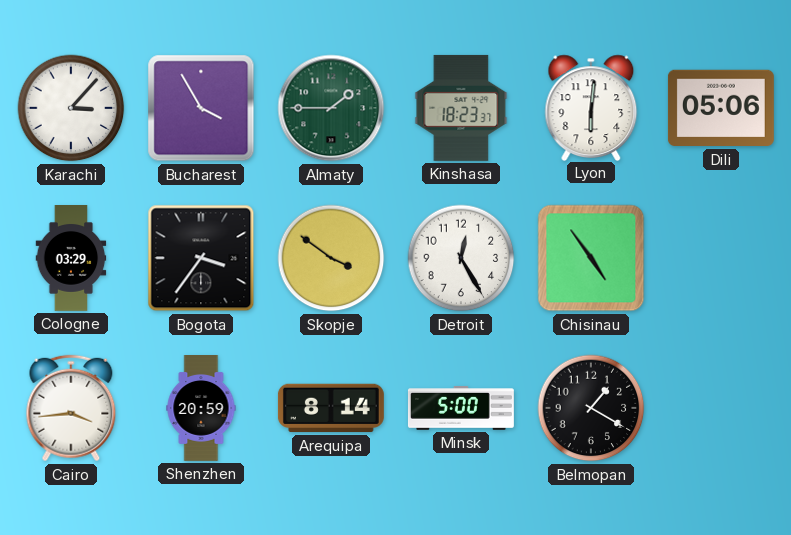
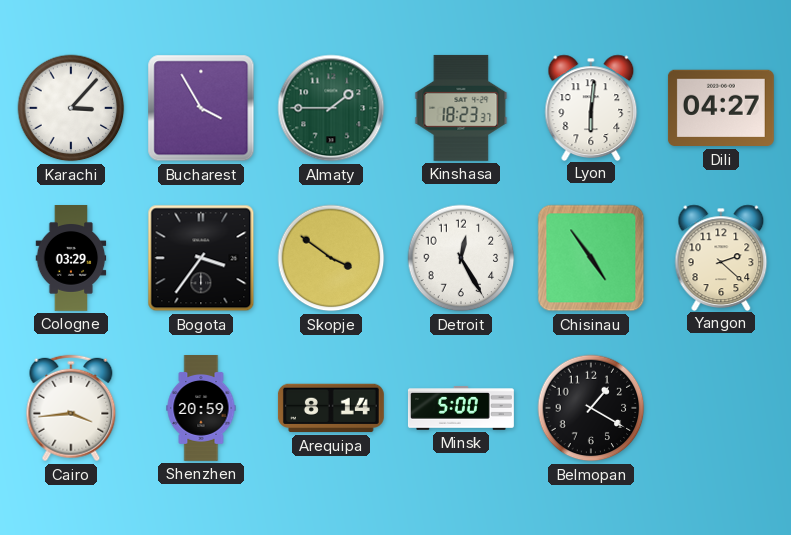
Dili: 05:06 -> 04:27 (721, 108)
Yangon: none -> 2:22 (721, 257)
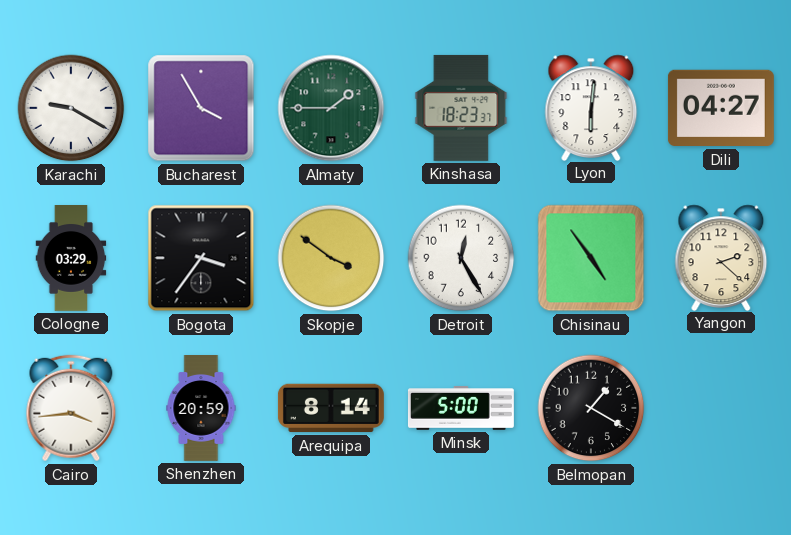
Karachi: 3:07 -> 9:20 (71, 108)
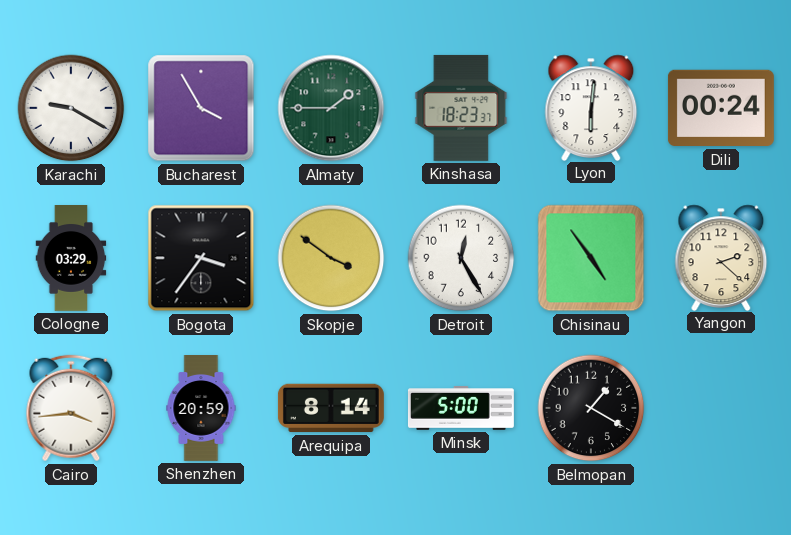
Dili: 04:27 -> 00:24 (721, 108)
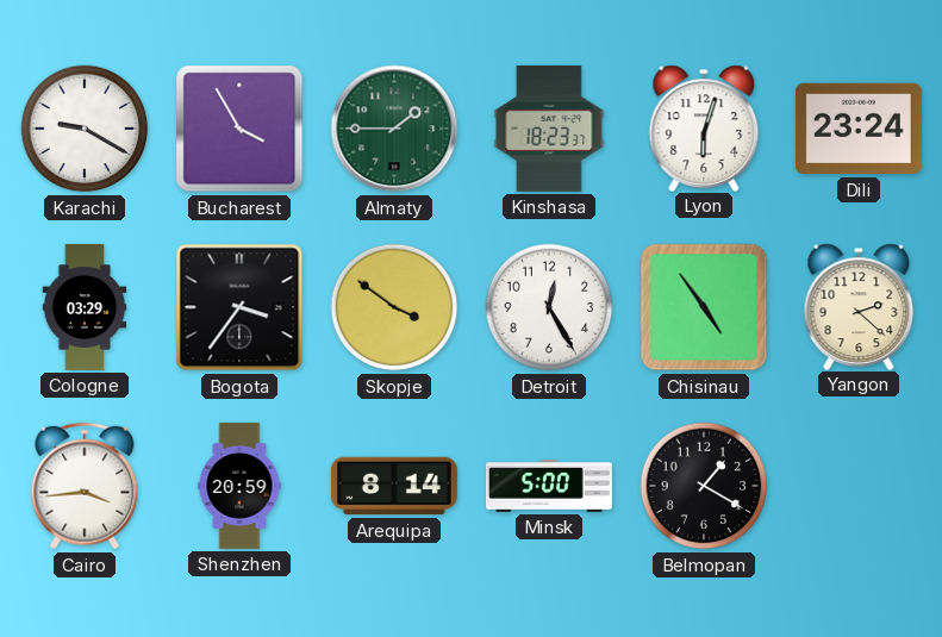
Lyon: 6:01 -> 6:03 (704, 127)
Dili: 00:24 -> 23:24 (859, 129)
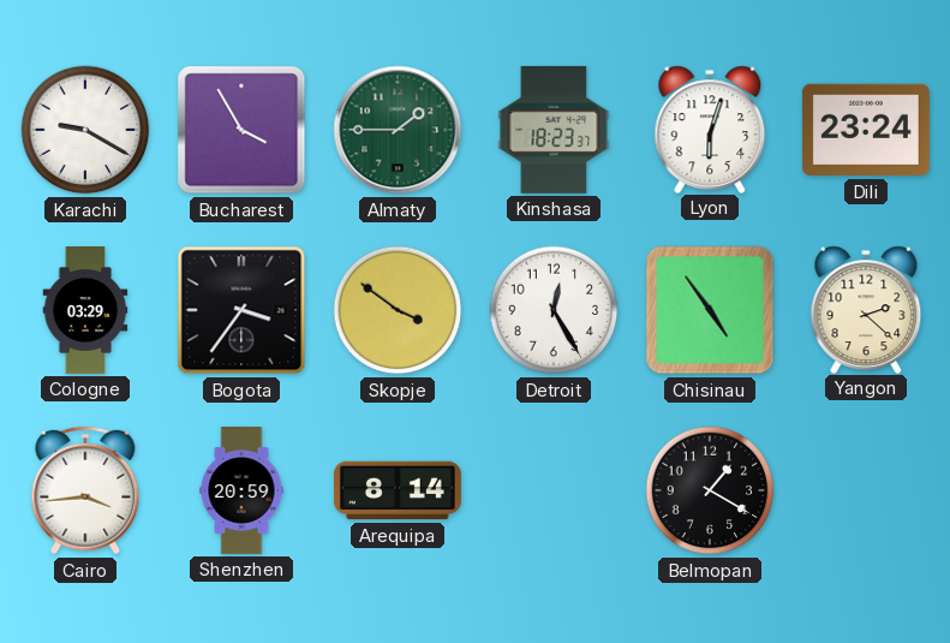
Minsk: 5:00 -> none (549, 487)
